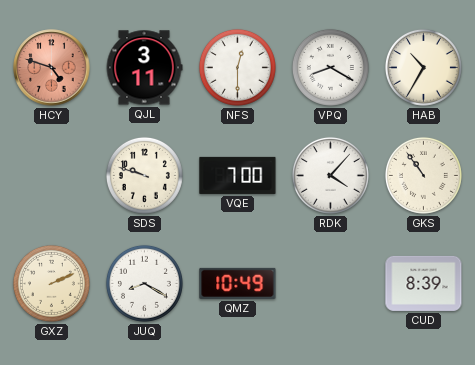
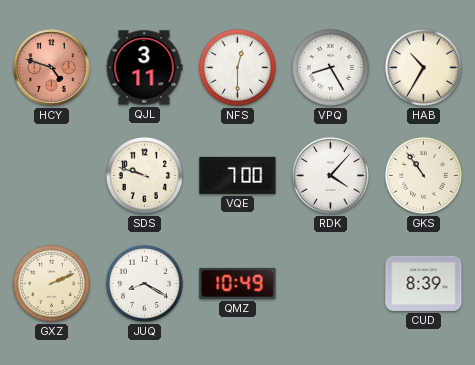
VPQ: 8:20 -> 8:25 (330, 67)
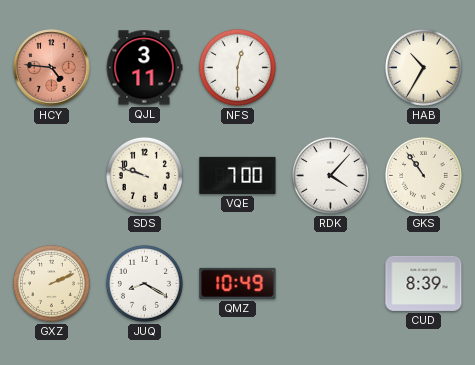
HCY: 4:48 -> 4:46 (52, 68)
VPQ: 8:25 -> none (330, 67)
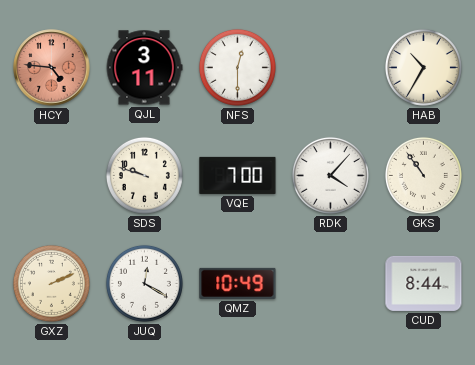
JUQ: 8:20 -> 12:20 (144, 283)
CUD: 8:39 -> 8:44 (424, 283)
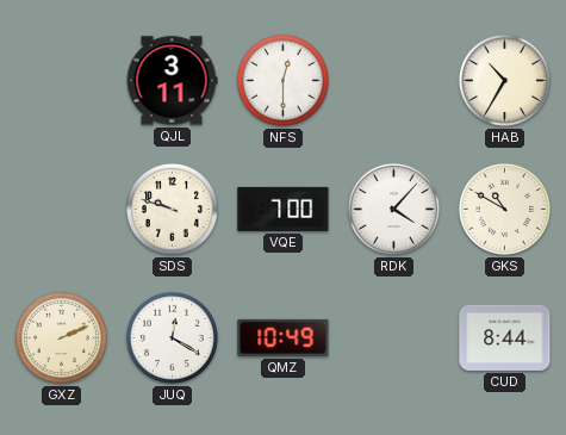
HCY: 4:46 -> none (52, 68)
GKS: 10:54 -> 10:50 (504, 209)
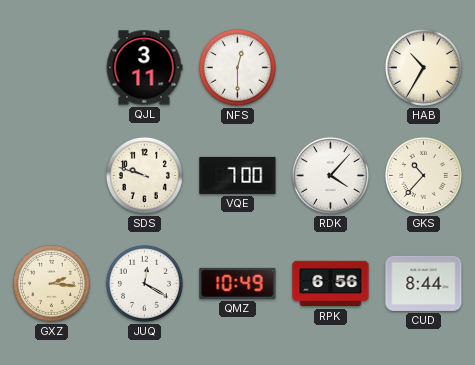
GKS: 10:50 -> 10:37 (423, 175)
GXZ: 2:11 -> 2:16 (51, 283)
RPK: none -> 6:56 (331, 284)
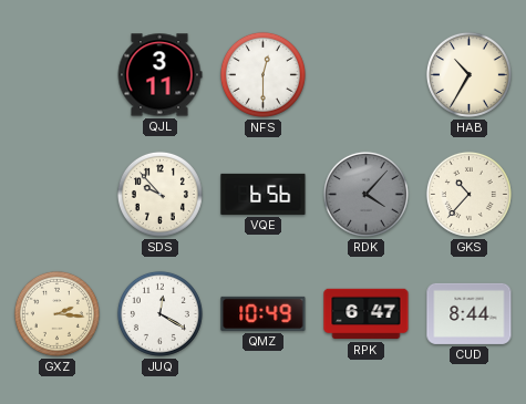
SDS: 9:48 -> 9:53 (159, 194)
VQE: 7:00 -> 6:56 (264, 194)
RDK dial: white -> grey (365, 194)
RPK: 6:56 -> 6:47 (367, 314)
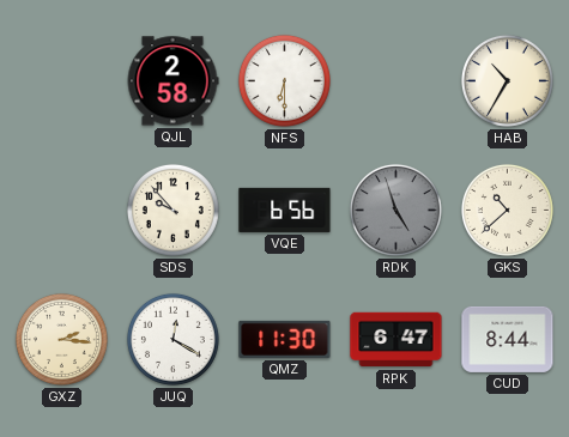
QJL: 3:11 -> 2:58 (172, 81)
NFS: 12:30 -> 6:30 (284, 80)
RDK: 4:07 -> 4:57 (395, 210)
GKS: 10:37 -> 10:38 (507, 210)
QMZ: 10:49 -> 11:30 (285, 339)
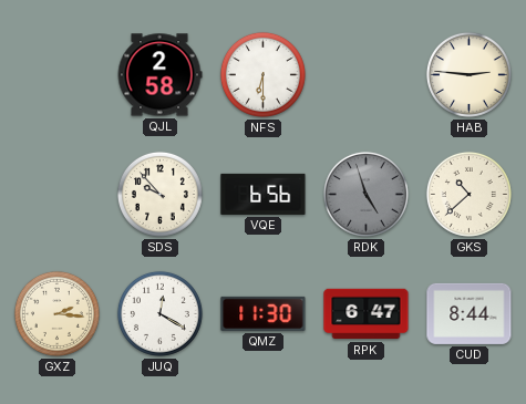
HAB: 10:35 -> 2:46 (468, 74)
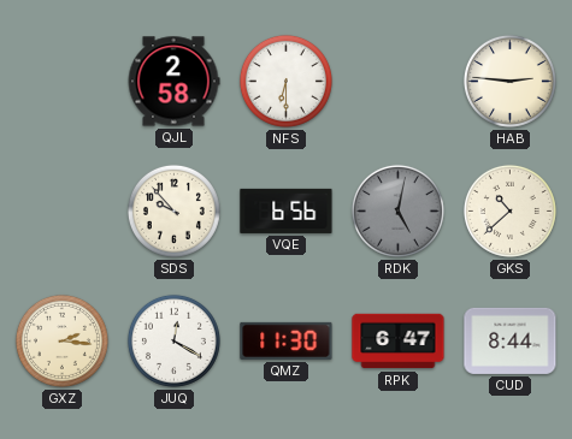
RDK: 4:57 -> 5:02 (397, 210)
